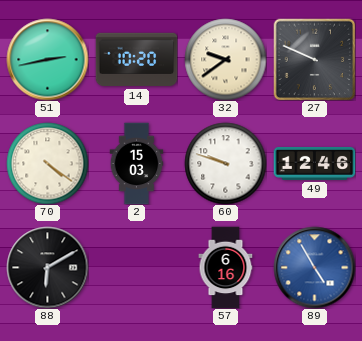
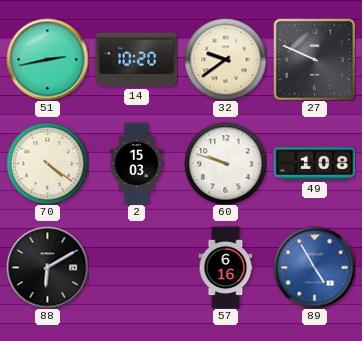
49: 12:46 -> 1:08 (314, 163)
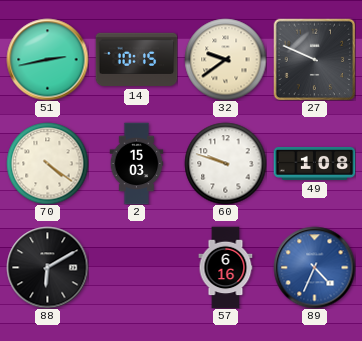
14: 10:20 -> 10:15 (136, 60)
89: 4:55 -> 4:34 (314, 267)
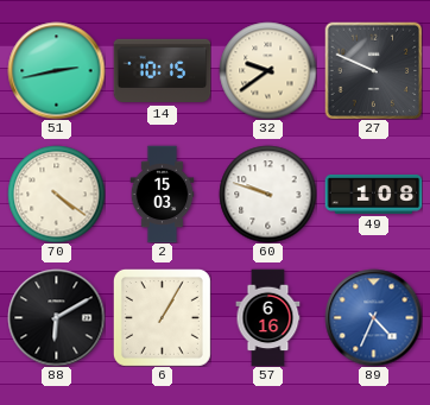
6: none -> 1:05 (162, 317)
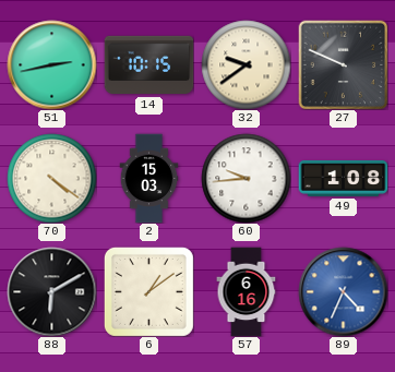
60: 9:48 -> 9:44 (246, 178)
6: 1:05 -> 1:09 (148, 291)
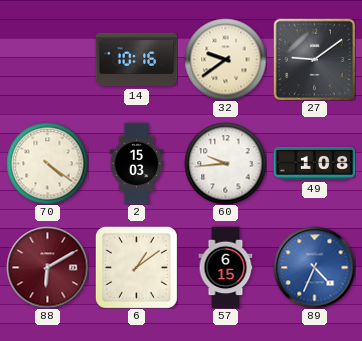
51: 2:43 -> none (51, 64)
14: 10:15 -> 10:16 (136, 60)
27: 9:49 -> 9:09 (314, 59)
88 dial: black -> burgundy (47, 267)
57: 6:16 -> 6:15 (226, 267)
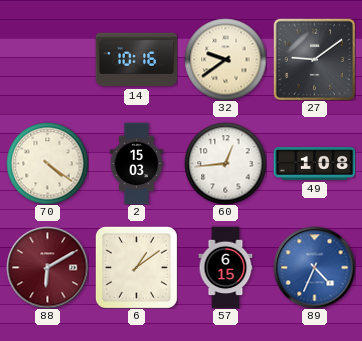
60: 9:44 -> 12:44 (225, 163)
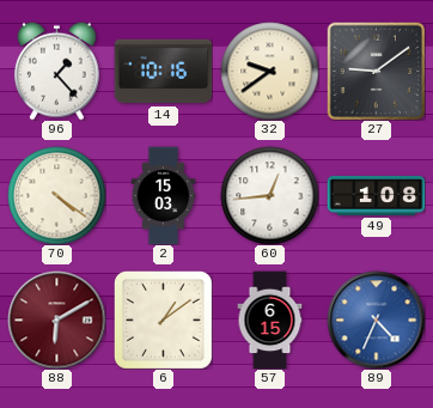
96: none -> 1:23 (57, 71)
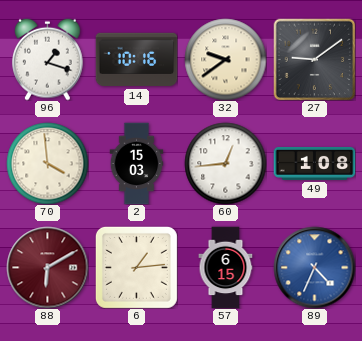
96: 1:23 -> 1:18 (48, 59)
70: 4:21 -> 3:59 (47, 163)
6: 1:09 -> 1:14 (136, 267)
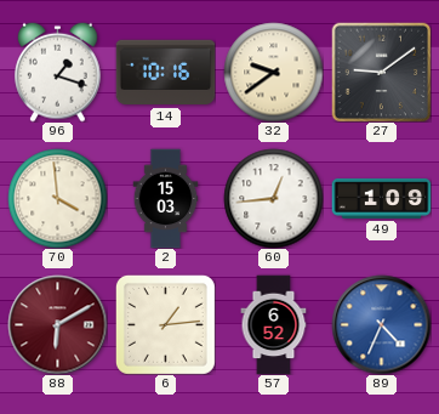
49: 1:08 -> 1:09 (381, 198)
57: 6:15 -> 6:52 (274, 324)
